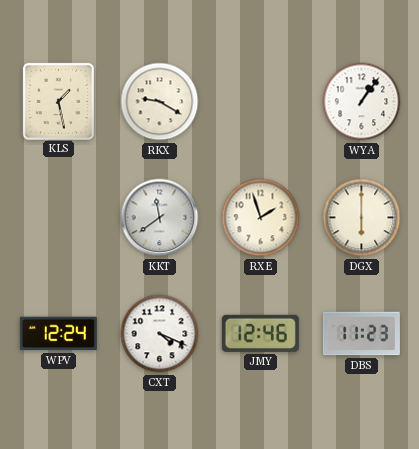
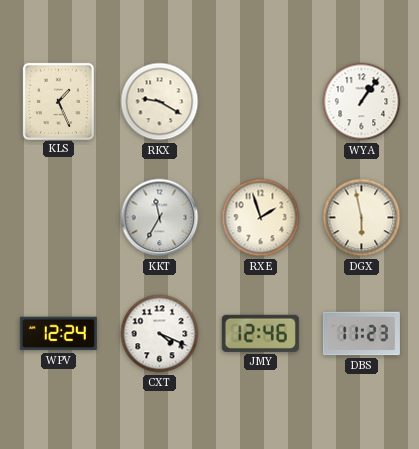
KLS: 1:28 -> 1:26 (58, 101)
KKT: 11:39 -> 11:35 (160, 218)
DGX: 6:00 -> 5:58 (362, 218)
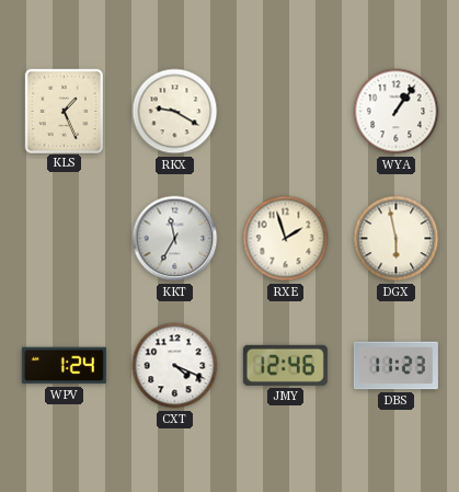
WPV: 12:24 -> 1:24 (64, 366)
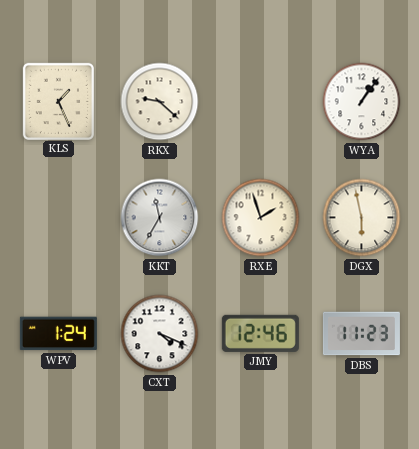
RKX: 9:20 -> 9:22 (160, 102)
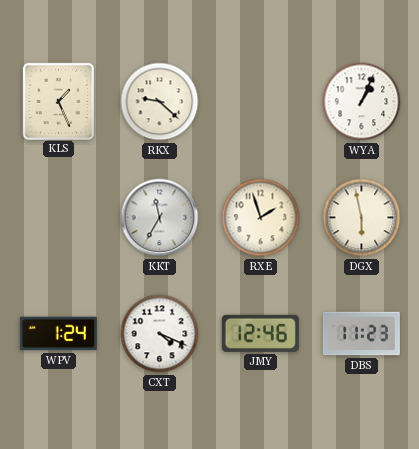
WYA: 1:06 -> 1:04 (362, 102)
